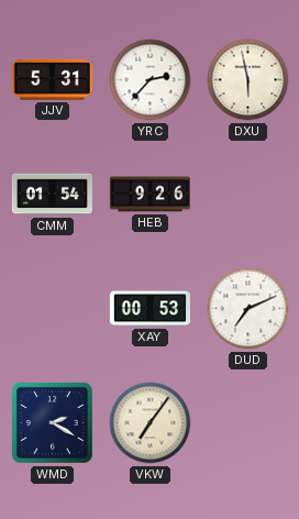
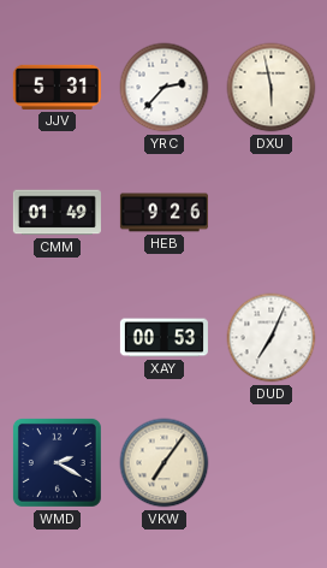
CMM: 01:54 -> 01:49 (57, 213)
DUD: 7:11 -> 7:04 (272, 338)
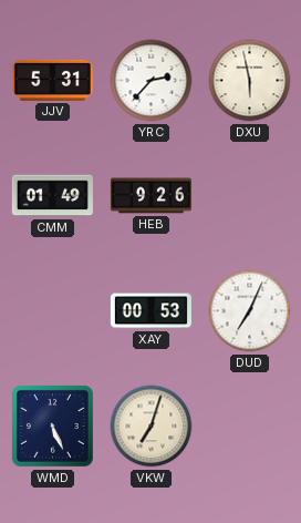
WMD: 2:20 -> 5:26 (52, 425)
VKW: 7:06 -> 7:03 (152, 427)
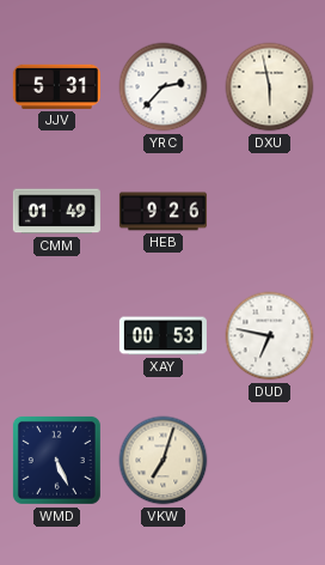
DUD: 7:04 -> 6:47 (270, 336)
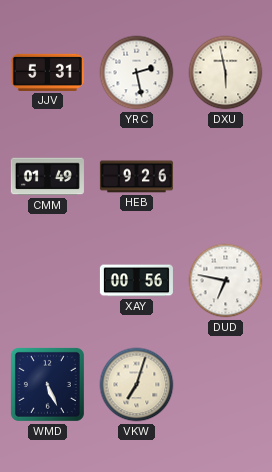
YRC: 2:37 -> 2:28 (137, 73)
XAY: 00:53 -> 00:56 (136, 281)
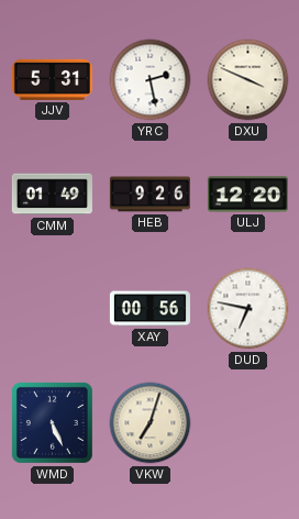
DXU: 5:58 -> 3:49 (248, 80)
ULJ: none -> 12:20 (247, 195)
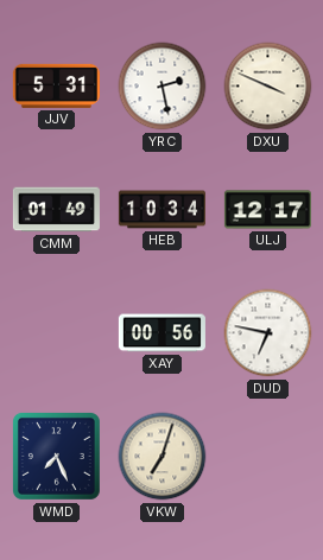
HEB: 9:26 -> 10:34 (161, 210)
ULJ: 12:20 -> 12:17 (267, 210)
WMD: 5:26 -> 7:26 (56, 456)
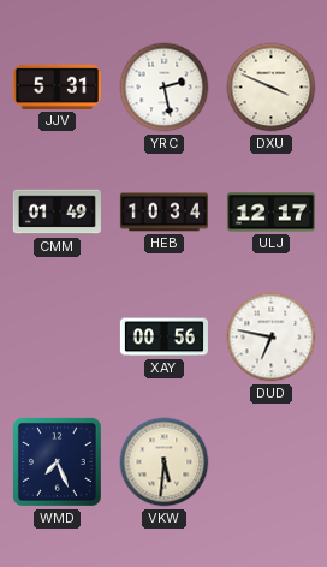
VKW: 7:03 -> 5:31 (165, 462)
